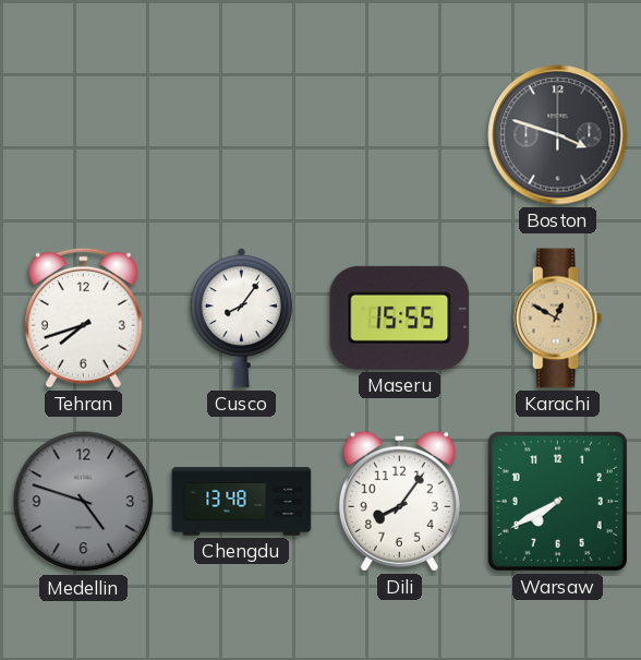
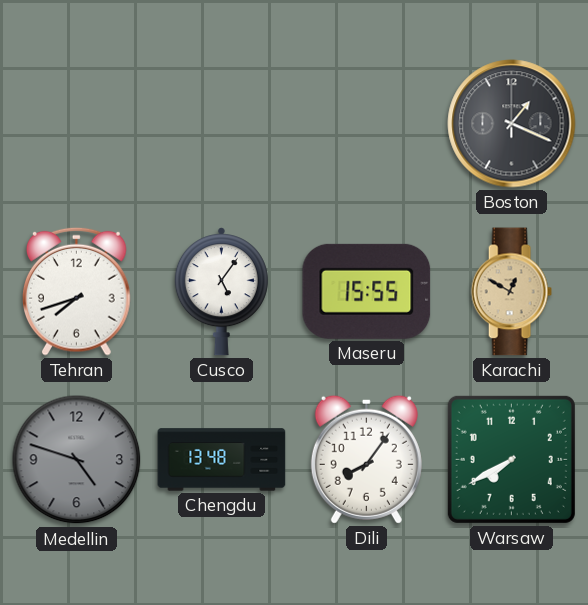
Boston: 3:48 -> 1:19 (512, 124)
Cusco: 8:06 -> 5:06 (221, 292)
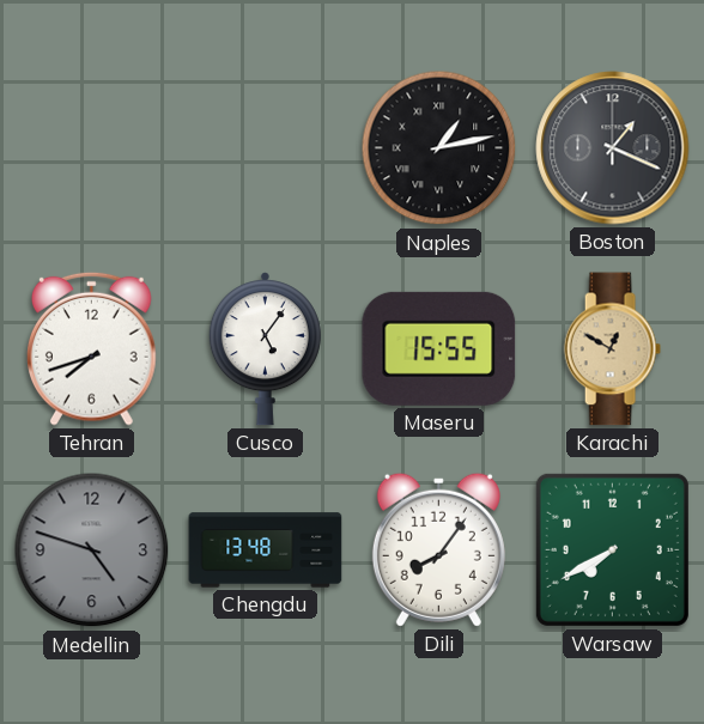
Naples: none -> 1:13 (439, 148)
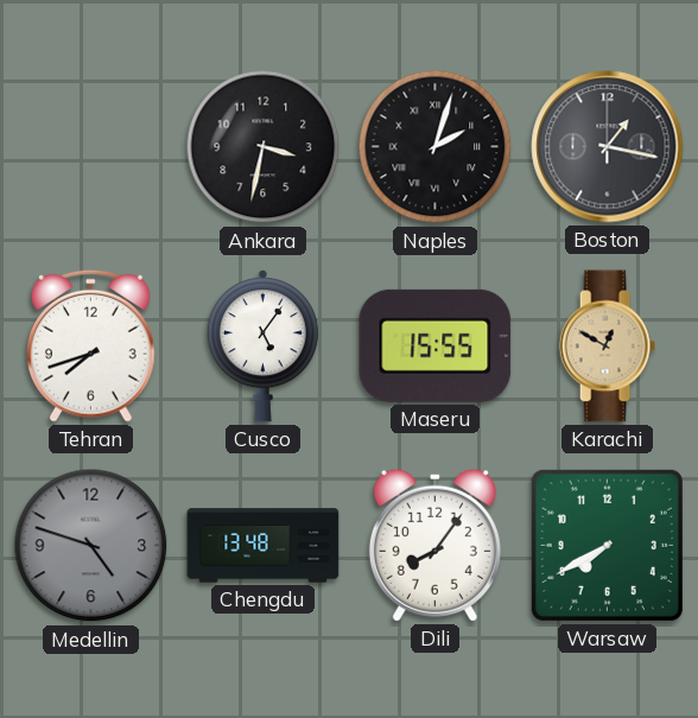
Ankara: none -> 3:32 (264, 147)
Naples: 1:13 -> 2:03 (436, 147)
Boston: 1:19 -> 1:17 (608, 147)
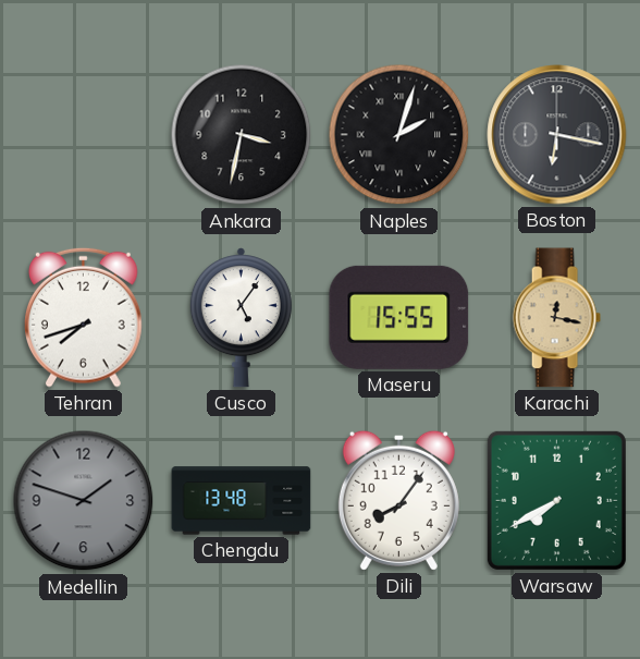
Boston: 1:17 -> 6:17 (557, 135)
Karachi: 12:50 -> 12:17 (556, 318)
Medellin: 4:48 -> 1:48 (84, 501)
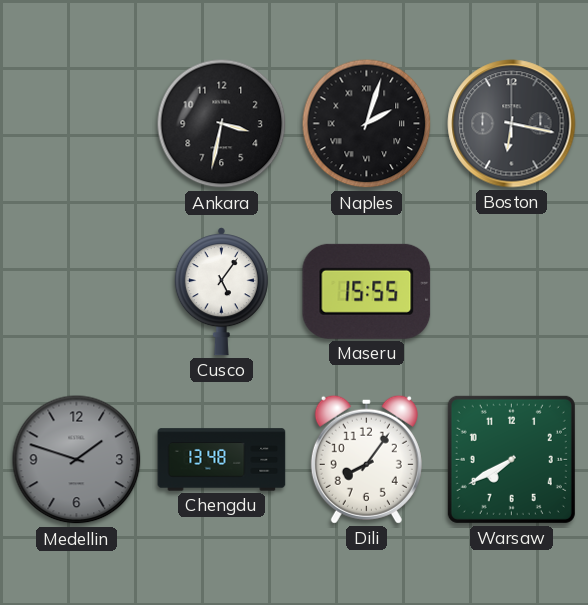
Tehran: 7:42 -> none (84, 317)
Karachi: 12:17 -> none (556, 318)
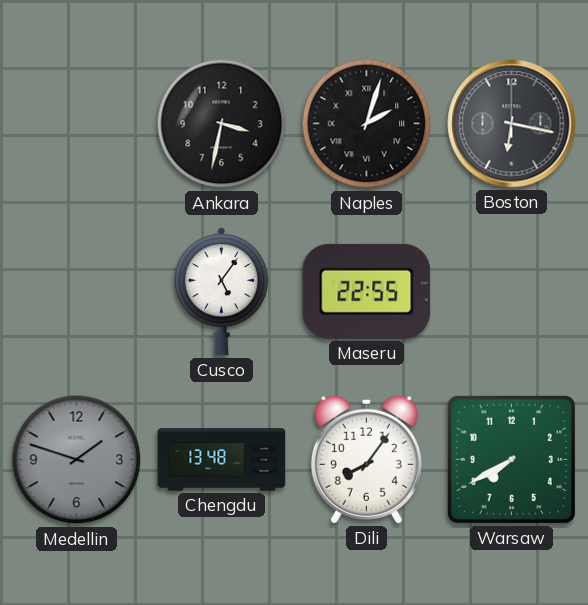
Maseru: 15:55 -> 22:55 (367, 291)
